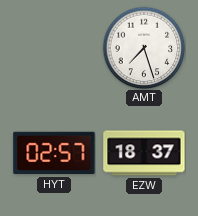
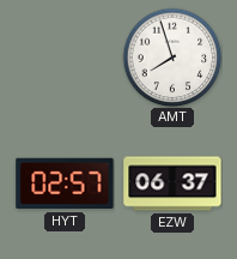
AMT: 7:27 -> 7:57 (172, 58)
EZW: 18:37 -> 06:37 (172, 183)
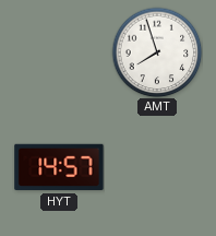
HYT: 02:57 -> 14:57 (59, 167)
EZW: 06:37 -> none (172, 183)
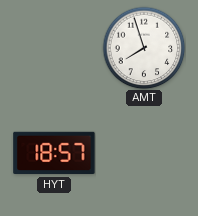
HYT: 14:57 -> 18:57 (54, 153)
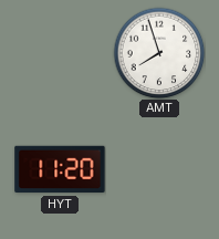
HYT: 18:57 -> 11:20 (60, 169)
